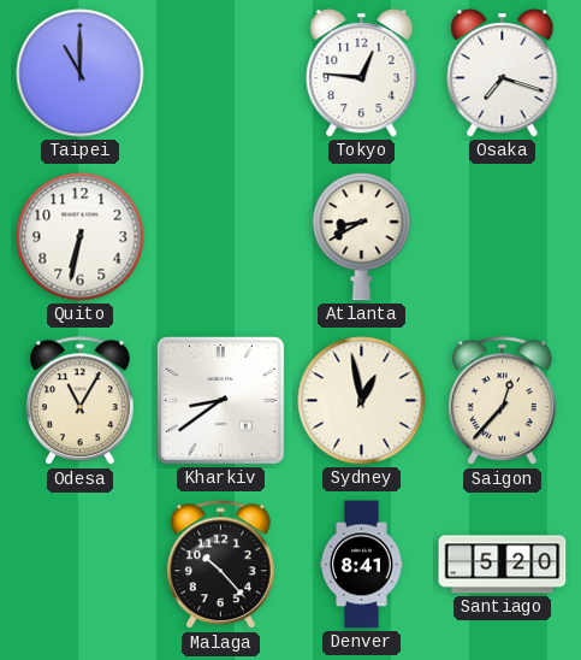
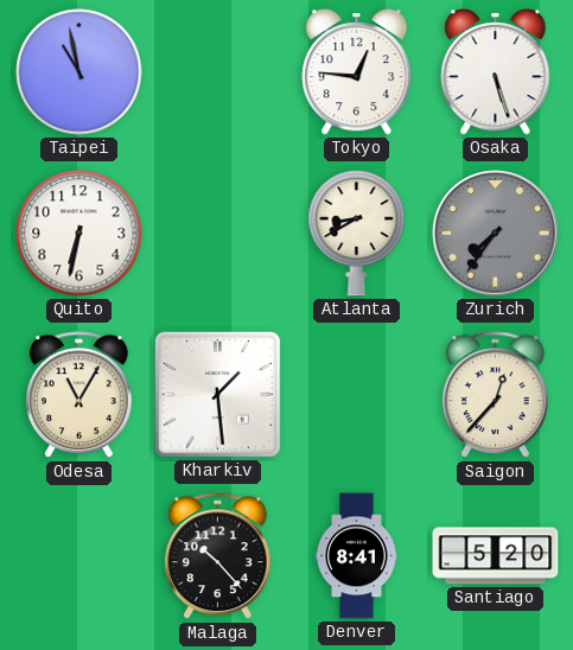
Taipei: 11:00 -> 10:58 (79, 72)
Osaka: 7:18 -> 5:27 (496, 72)
Zurich: none -> 7:36 (496, 234)
Kharkiv: 8:39 -> 1:29 (217, 394)
Sydney: 12:58 -> none (362, 401)
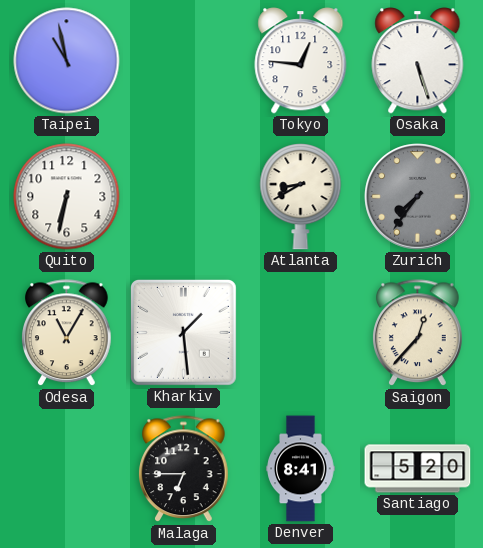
Malaga: 10:23 -> 6:45 (184, 469)
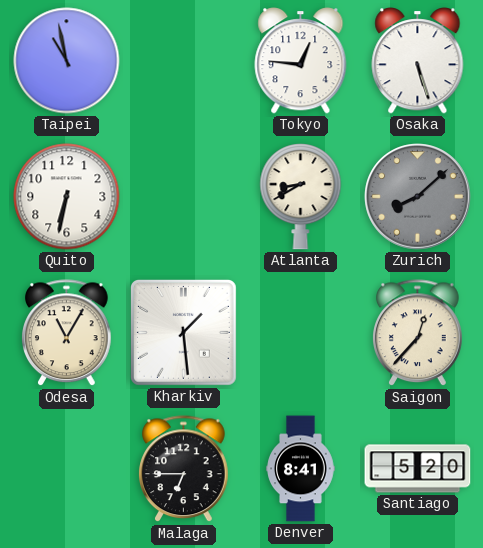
Zurich: 7:36 -> 8:08 (418, 197)
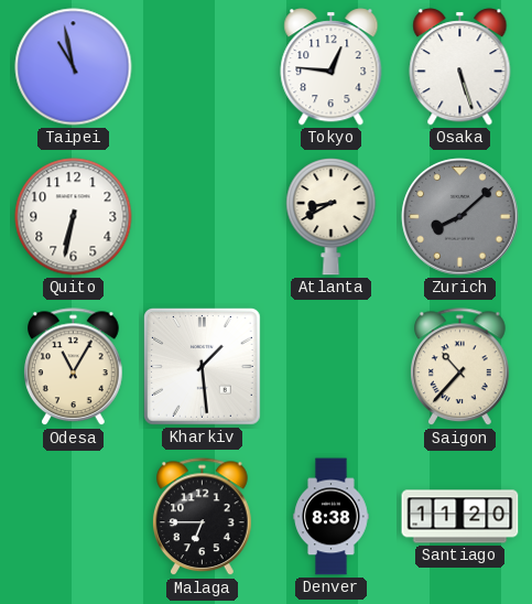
Saigon: 12:37 -> 10:37 (460, 367)
Denver: 8:41 -> 8:38 (332, 517)
Santiago: 5:20 -> 11:20 (460, 517)
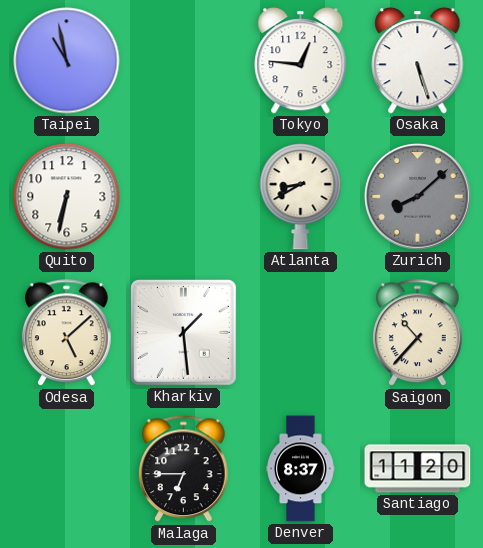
Odesa: 11:05 -> 5:08 (67, 333)
Denver: 8:38 -> 8:37 (301, 469)
